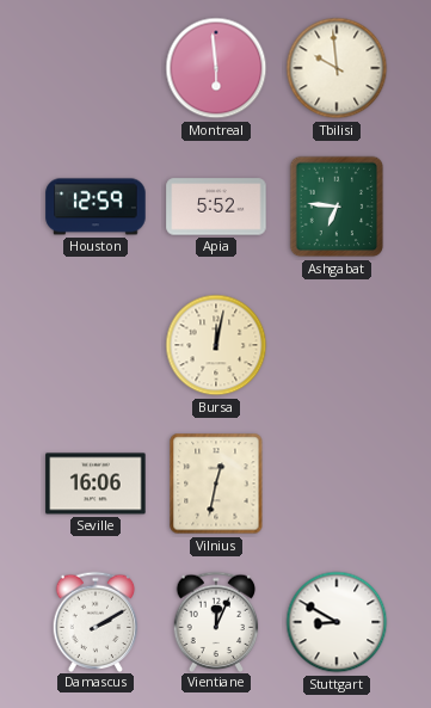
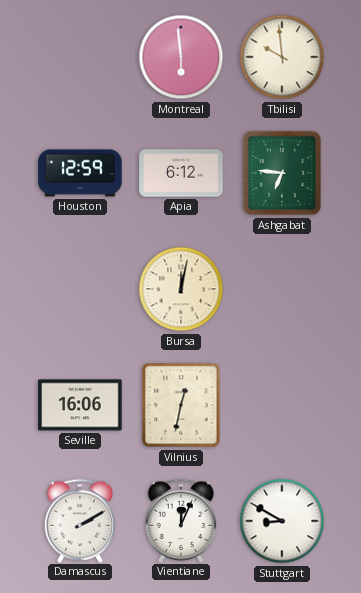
Apia: 5:52 -> 6:12 (181, 173)
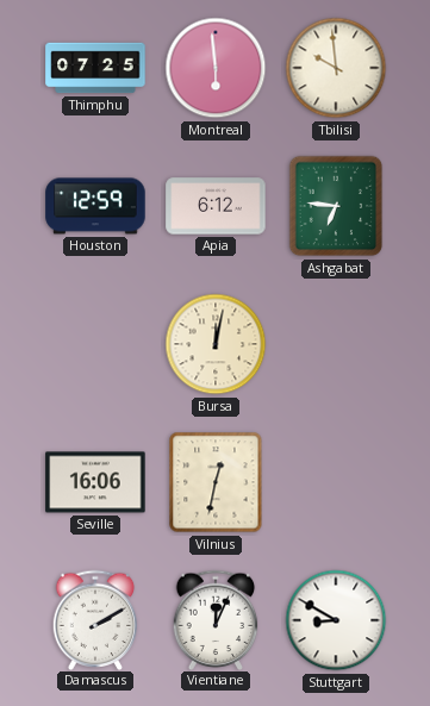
Thimphu: none -> 07:25 (95, 68)
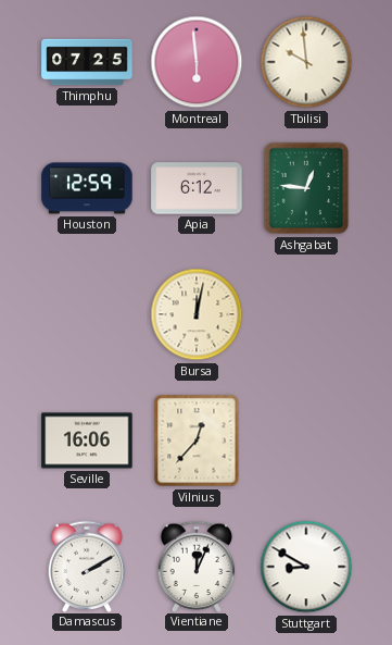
Ashgabat: 6:46 -> 12:46 (306, 188)
Vilnius: 12:32 -> 12:37 (197, 441)
